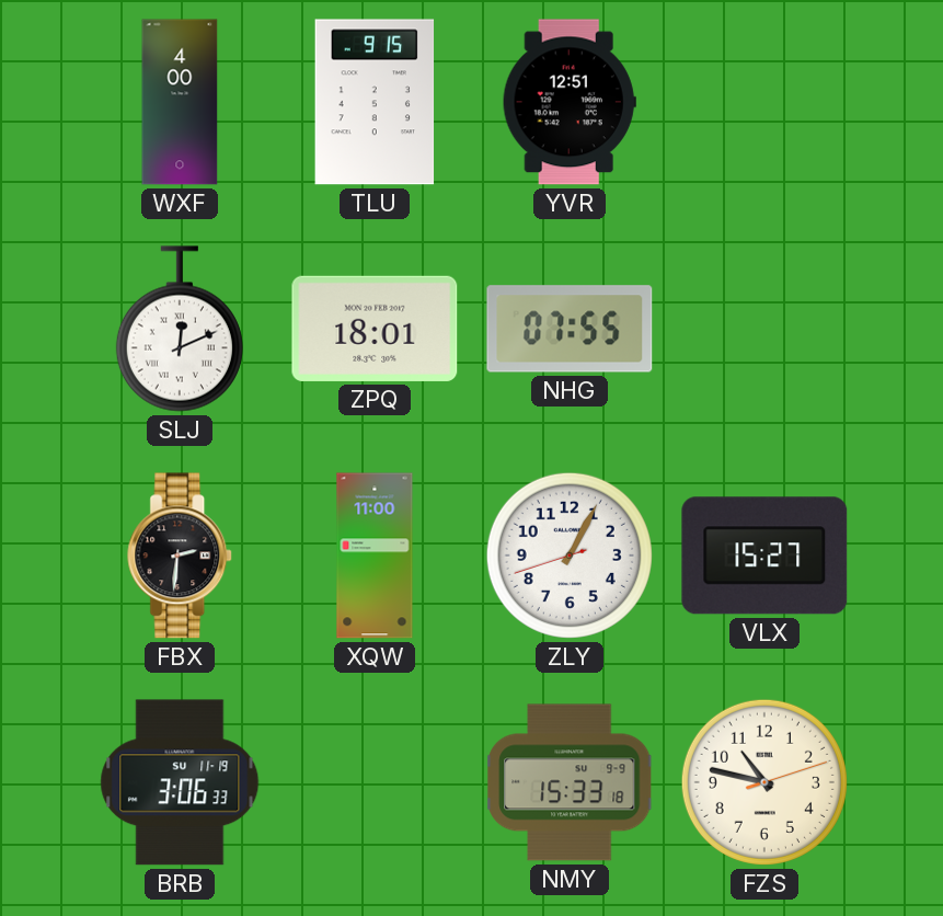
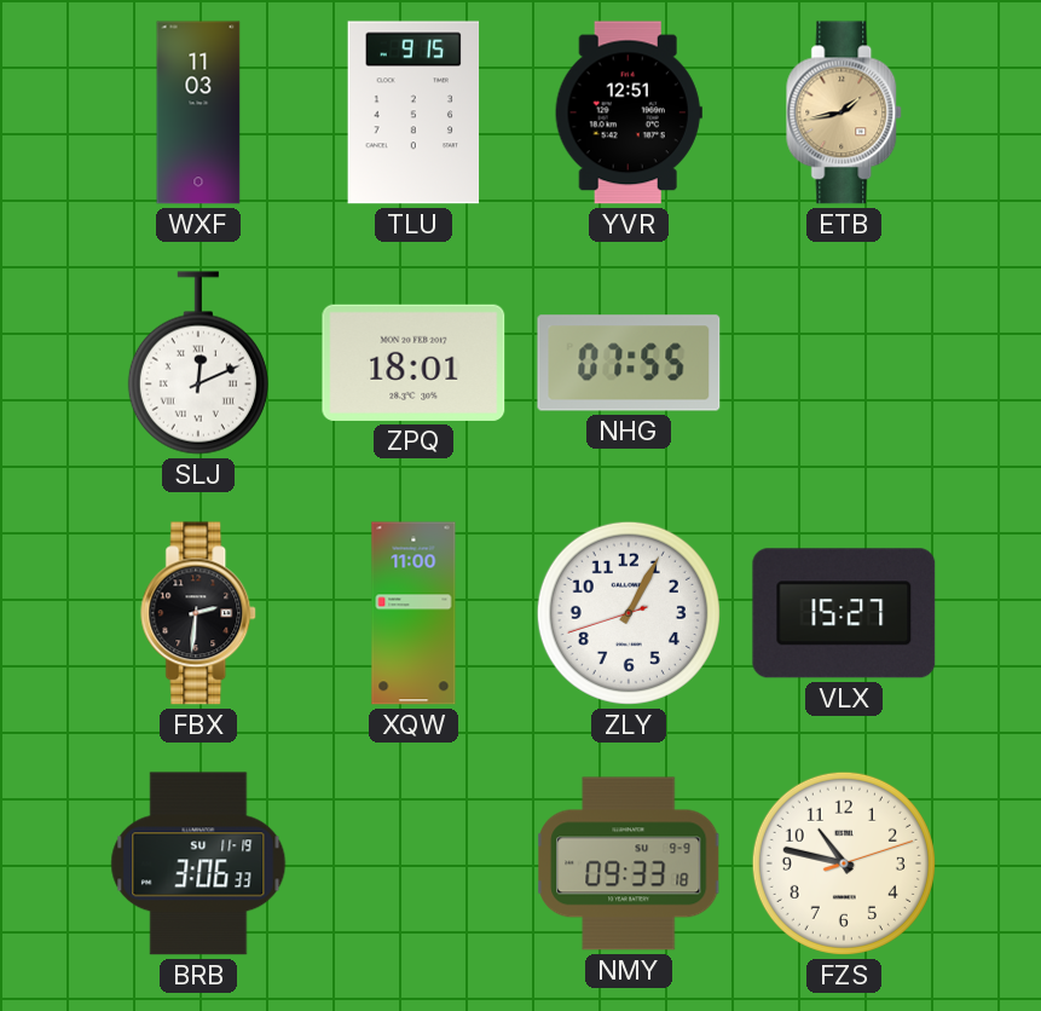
WXF: 4:00 -> 11:03 (198, 112)
ETB: none -> 1:43 (845, 112)
NMY: 15:33 -> 09:33 (629, 863)
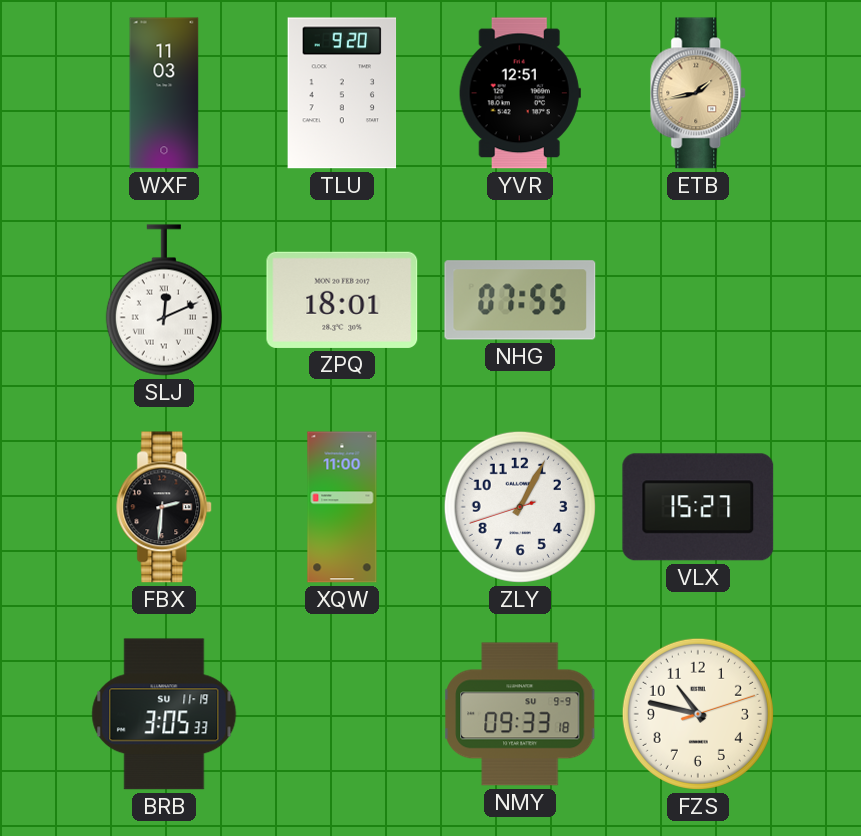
TLU: 9:15 -> 9:20 (342, 93)
BRB: 3:06 -> 3:05 (164, 714)
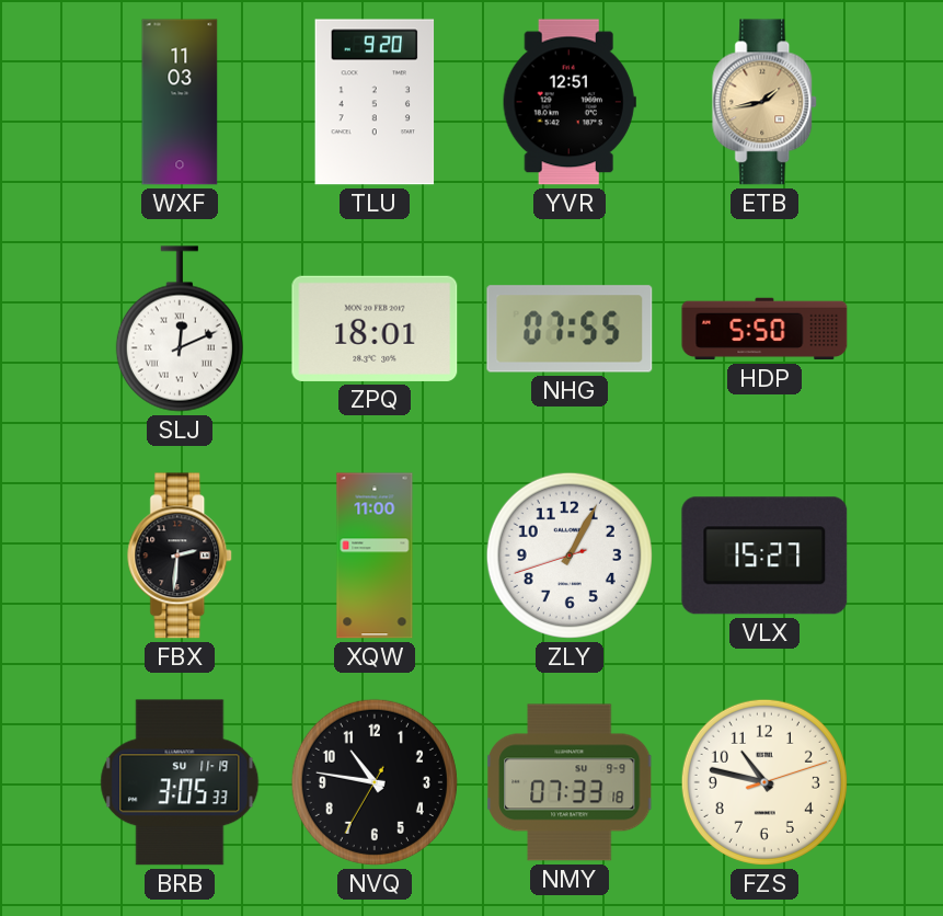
HDP: none -> 5:50 (764, 329)
NVQ: none -> 10:46 (375, 782)
NMY: 09:33 -> 07:33 (570, 782)
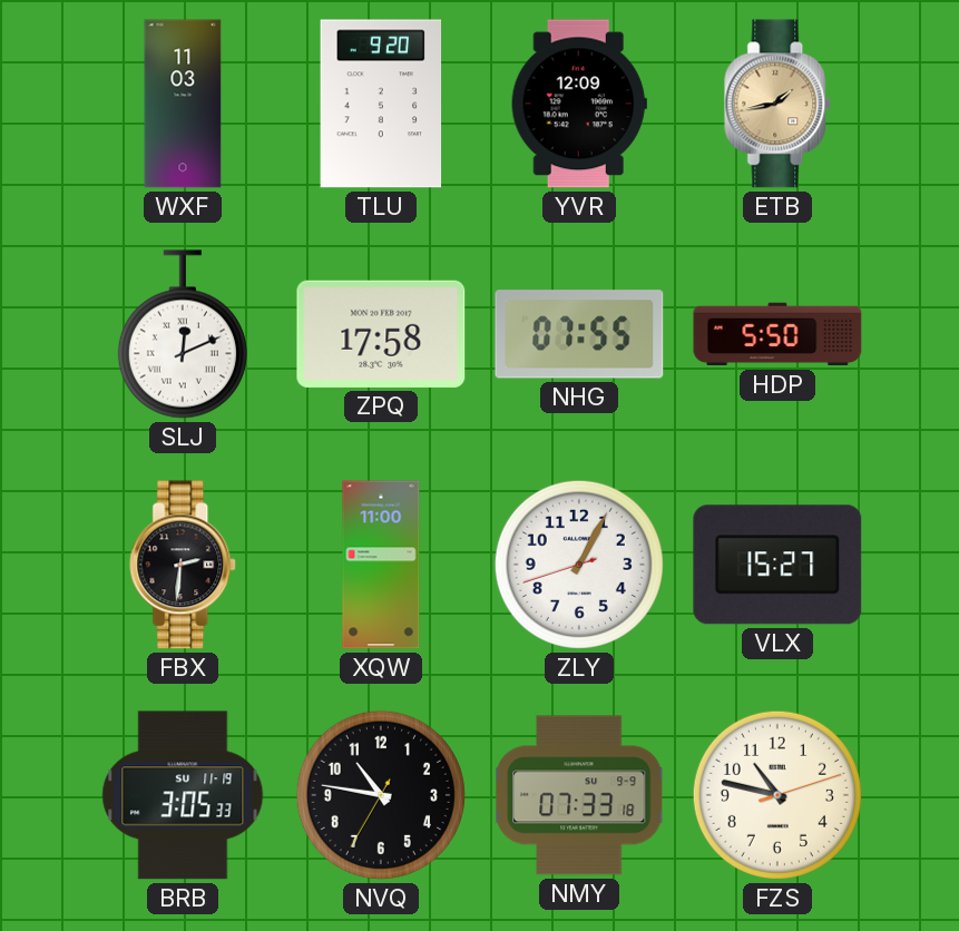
YVR: 12:51 -> 12:09 (579, 104)
ZPQ: 18:01 -> 17:58 (381, 334)
